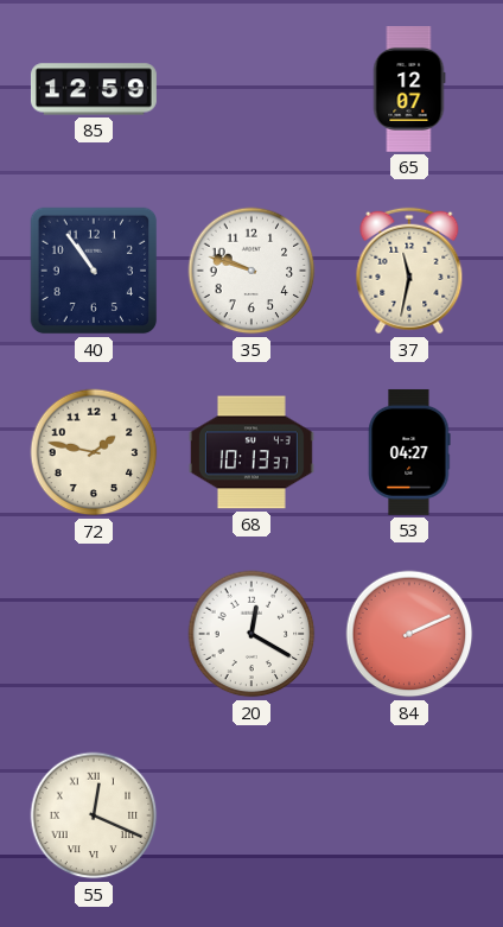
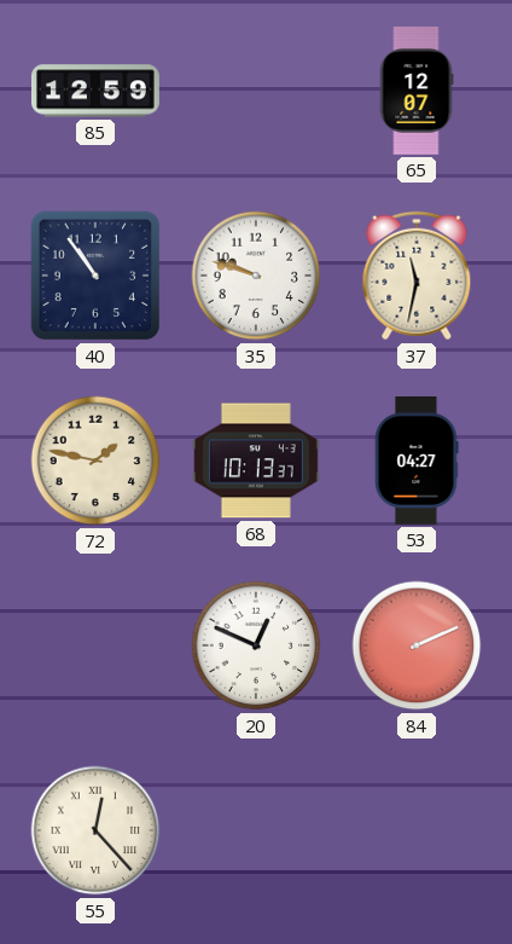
20: 12:20 -> 12:49 (256, 645)
55: 12:19 -> 12:23 (95, 830)
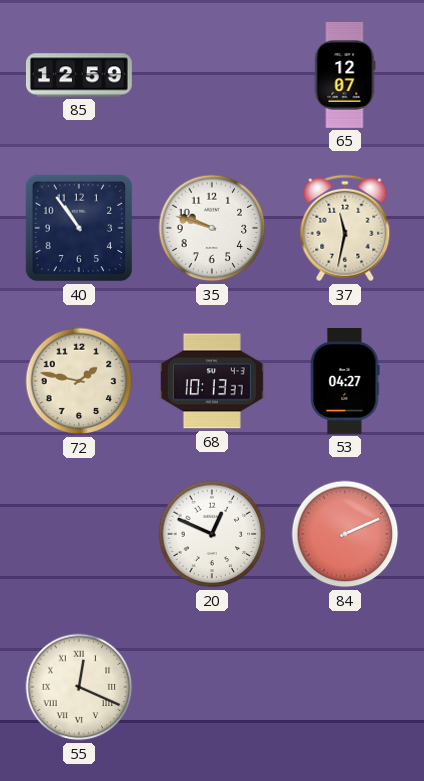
55: 12:23 -> 12:19 (79, 687)
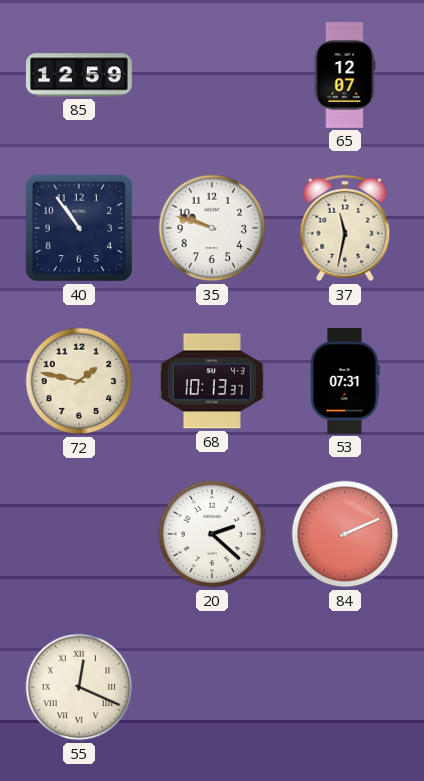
53: 04:27 -> 07:31 (345, 381)
20: 12:49 -> 2:22 (212, 534)
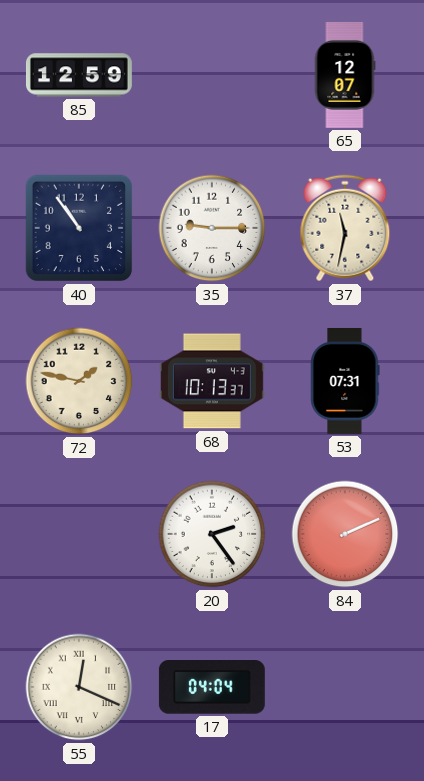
35: 9:48 -> 9:15 (212, 228)
20: 2:22 -> 2:24 (212, 534)
17: none -> 04:04 (212, 688)
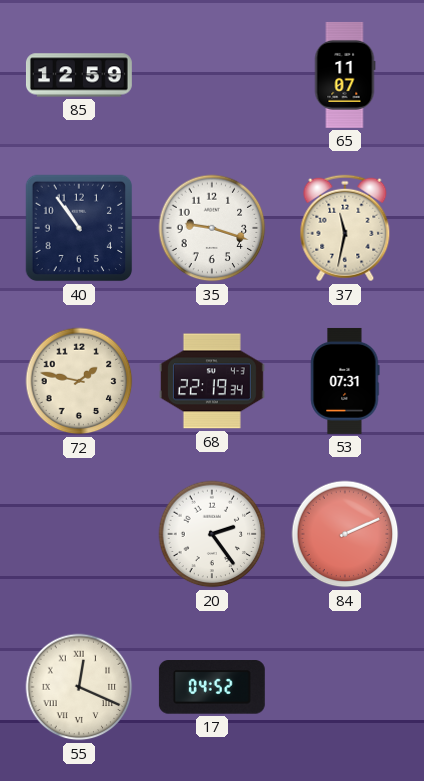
65: 12:07 -> 11:07 (345, 75)
35: 9:15 -> 9:18 (212, 228)
68: 10:13 -> 22:19 (212, 381)
17: 04:04 -> 04:52 (212, 688)
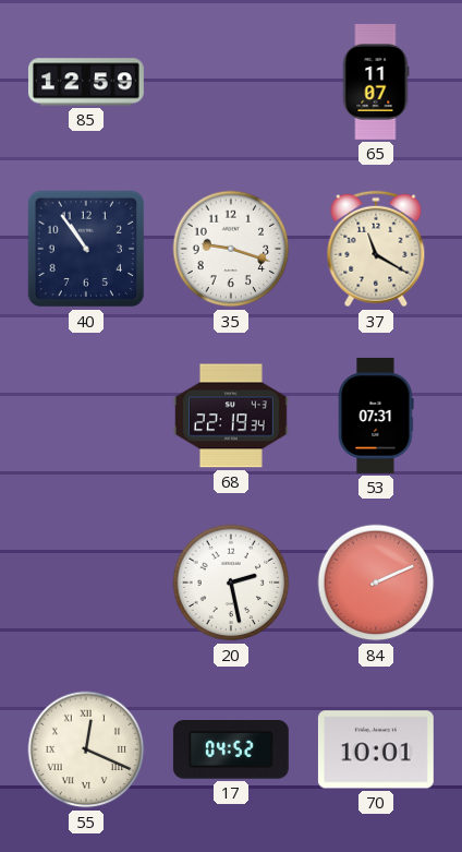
37: 11:32 -> 11:20 (376, 249)
72: 1:47 -> none (79, 381)
20: 2:24 -> 2:28 (231, 583)
70: none -> 10:01 (376, 749)
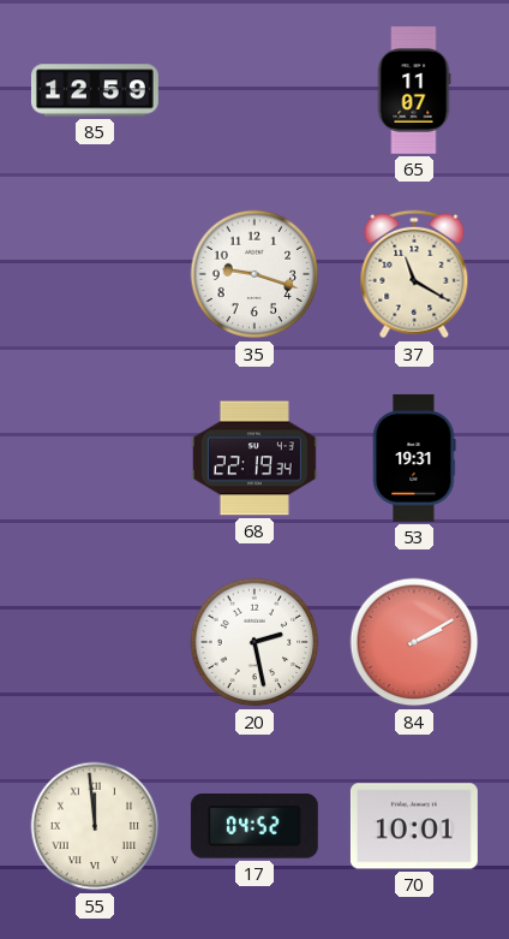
40: 10:54 -> none (86, 249)
53: 07:31 -> 19:31 (414, 458)
84: 2:11 -> 2:10 (414, 642)
55: 12:19 -> 11:59 (95, 826)
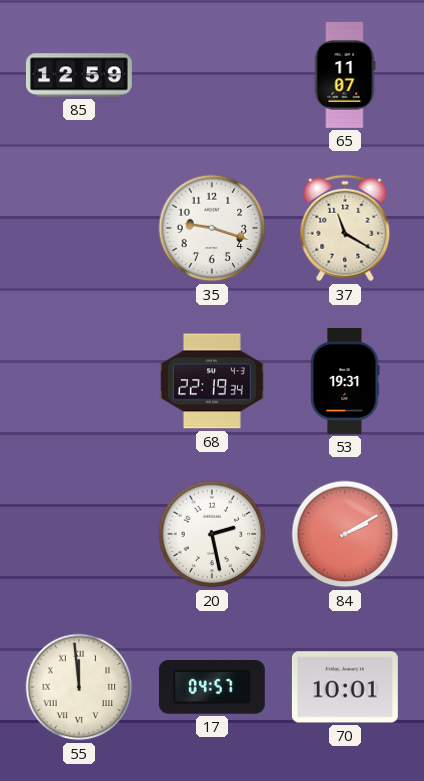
17: 04:52 -> 04:57 (212, 688)
